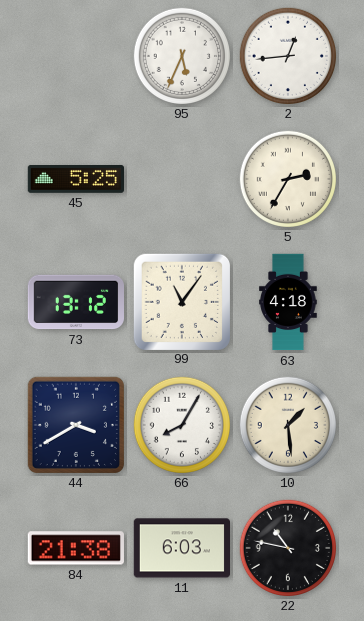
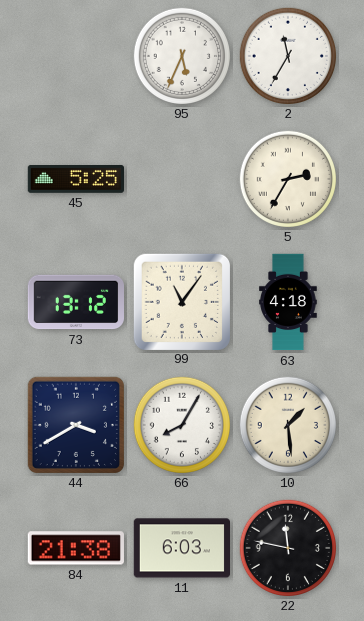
2: 12:44 -> 11:35 (287, 55)
22: 10:47 -> 11:47 (287, 547)
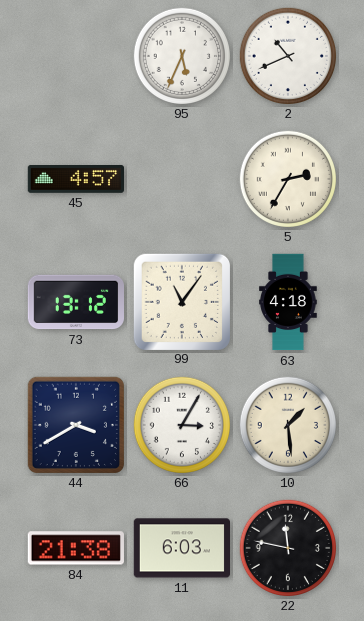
2: 11:35 -> 10:41 (287, 55)
45: 5:25 -> 4:57 (75, 180)
66: 8:05 -> 3:05 (181, 424)
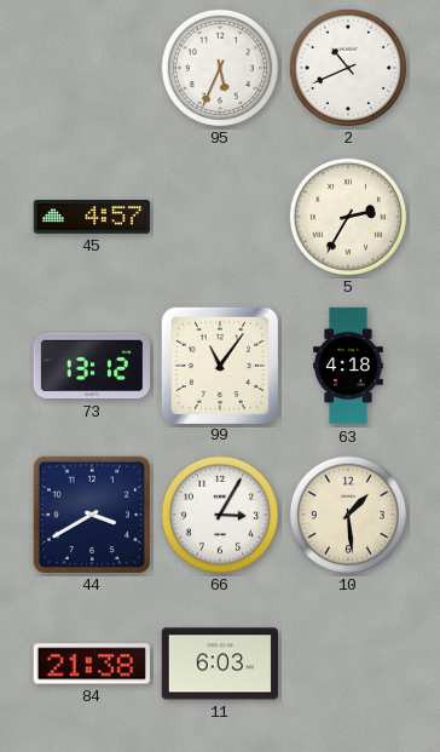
22: 11:47 -> none (287, 547)
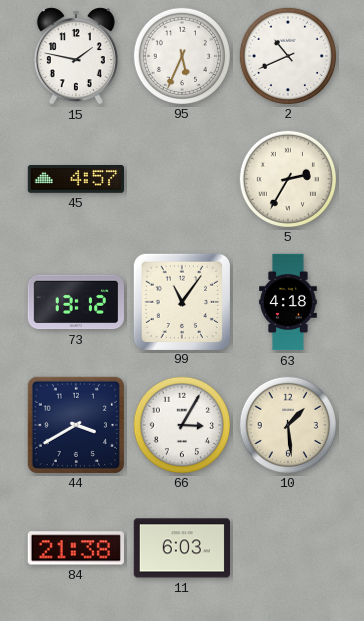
15: none -> 1:47 (76, 56)
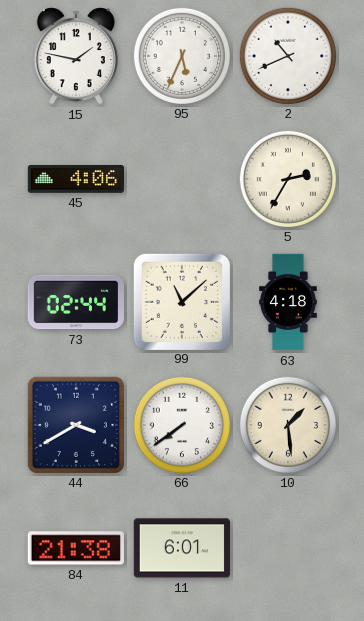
45: 4:57 -> 4:06 (75, 180)
73: 13:12 -> 02:44 (75, 302)
99: 11:06 -> 11:08 (181, 301)
66: 3:05 -> 7:39 (181, 424)
11: 6:03 -> 6:01 (181, 548)
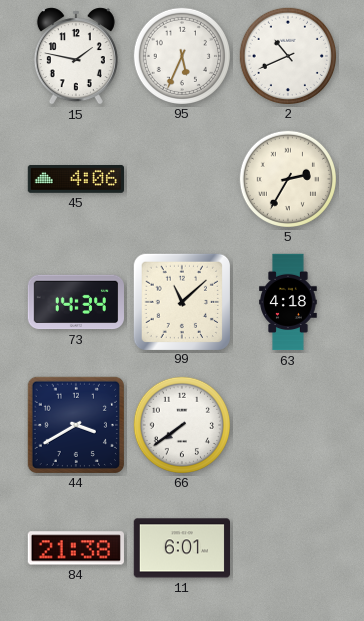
73: 02:44 -> 14:34 (75, 302)
10: 1:29 -> none (287, 424)
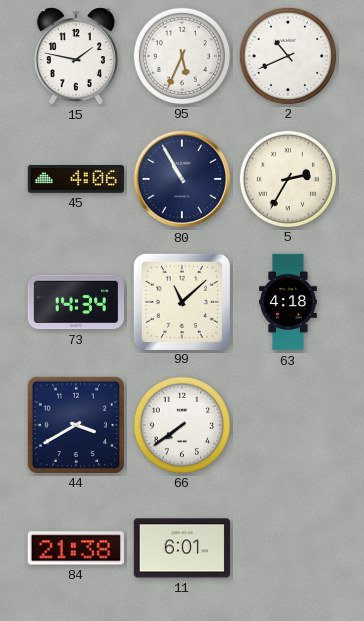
80: none -> 10:55 (182, 179)
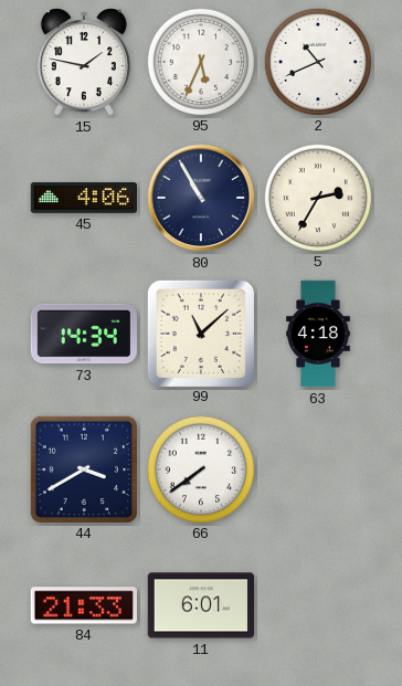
84: 21:38 -> 21:33 (84, 605)
